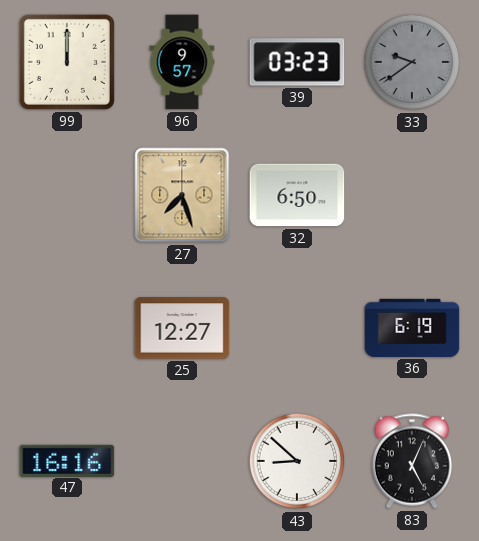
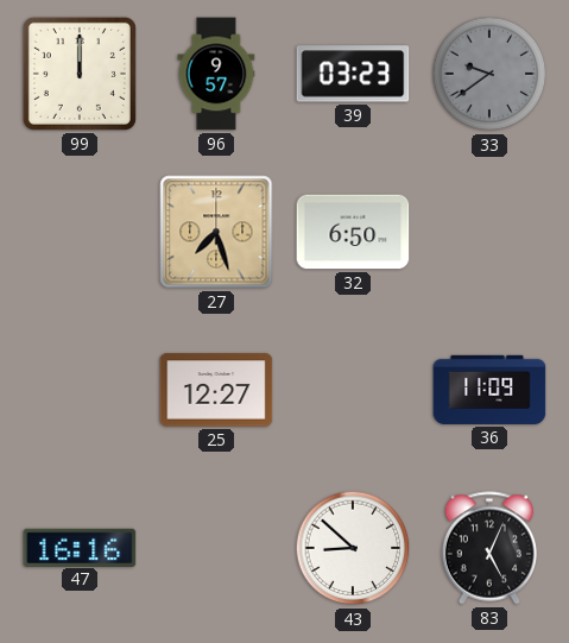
36: 6:19 -> 11:09 (489, 390)
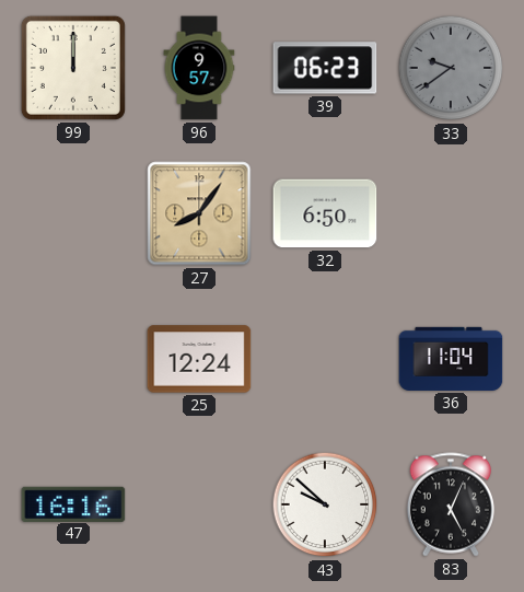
39: 03:23 -> 06:23 (325, 68)
27: 7:27 -> 8:06 (199, 213)
25: 12:27 -> 12:24 (199, 359)
36: 11:09 -> 11:04 (451, 359)
43: 8:52 -> 9:52 (325, 504)
